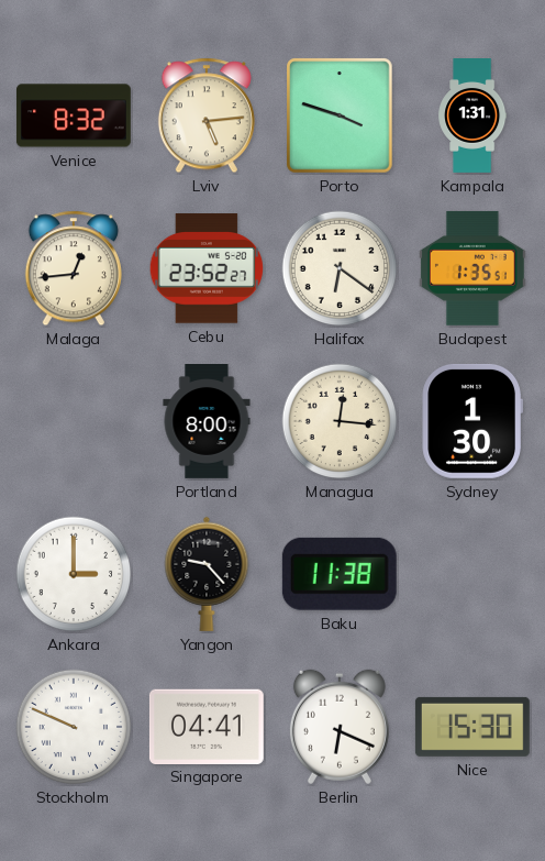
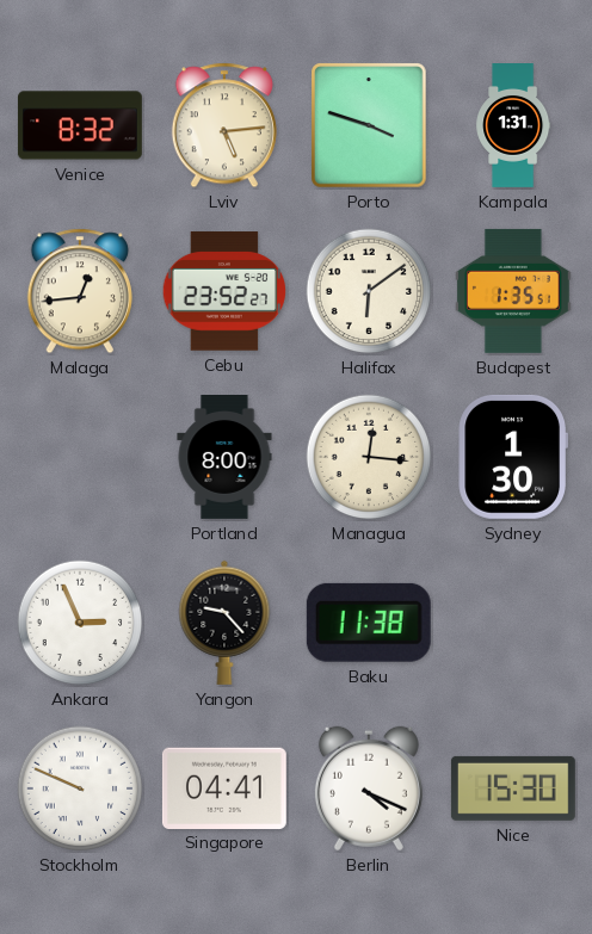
Halifax: 6:21 -> 6:09 (369, 291)
Ankara: 3:00 -> 2:56 (80, 623)
Berlin: 6:19 -> 4:19 (369, 788)
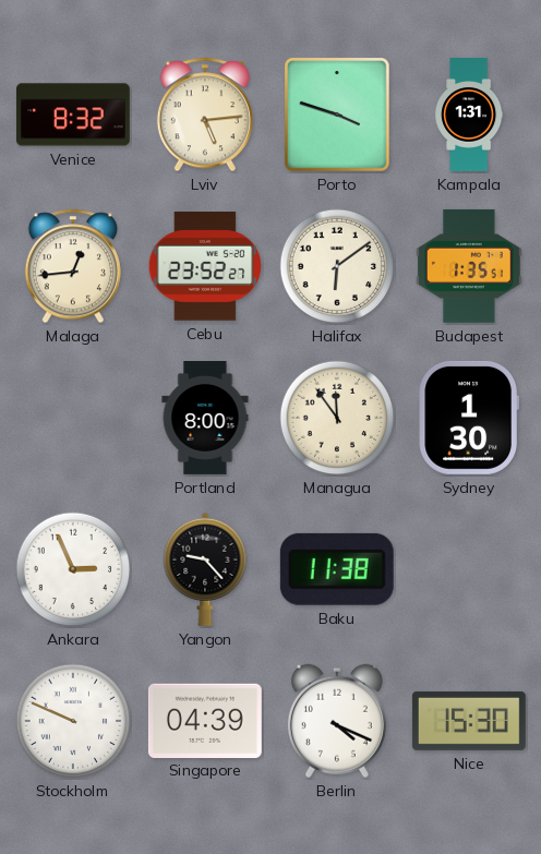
Managua: 12:16 -> 11:54 (337, 418)
Singapore: 04:41 -> 04:39 (205, 720)
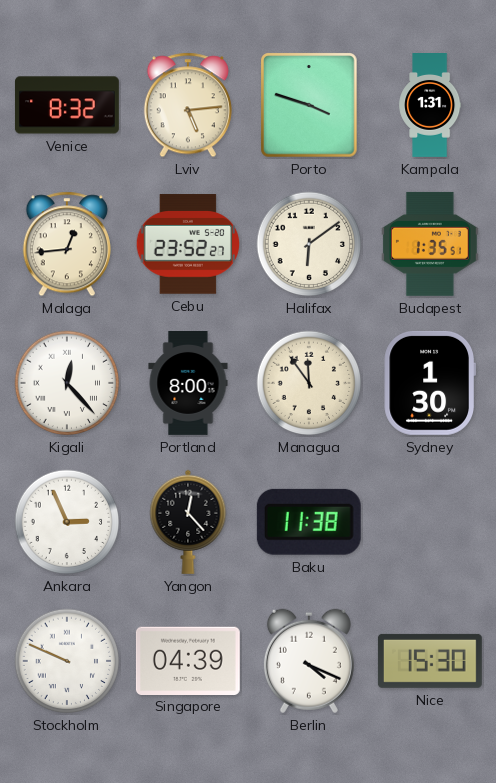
Kigali: none -> 12:23 (67, 383)
Yangon: 9:23 -> 12:23 (188, 522)
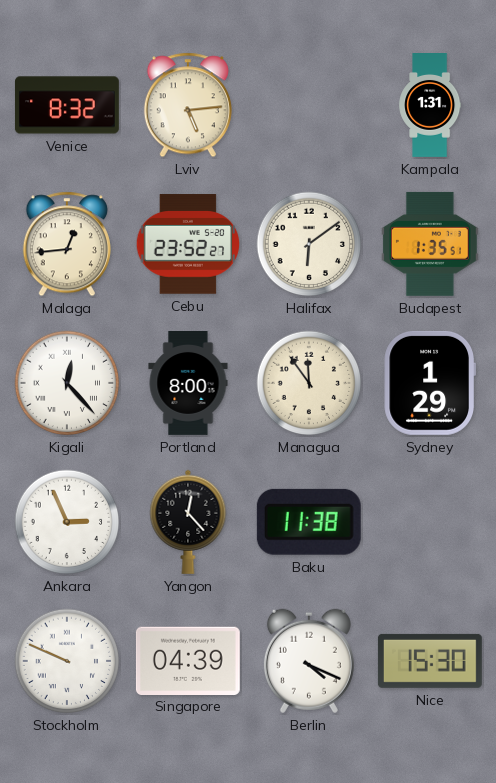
Porto: 3:48 -> none (309, 105)
Sydney: 1:30 -> 1:29 (429, 383)
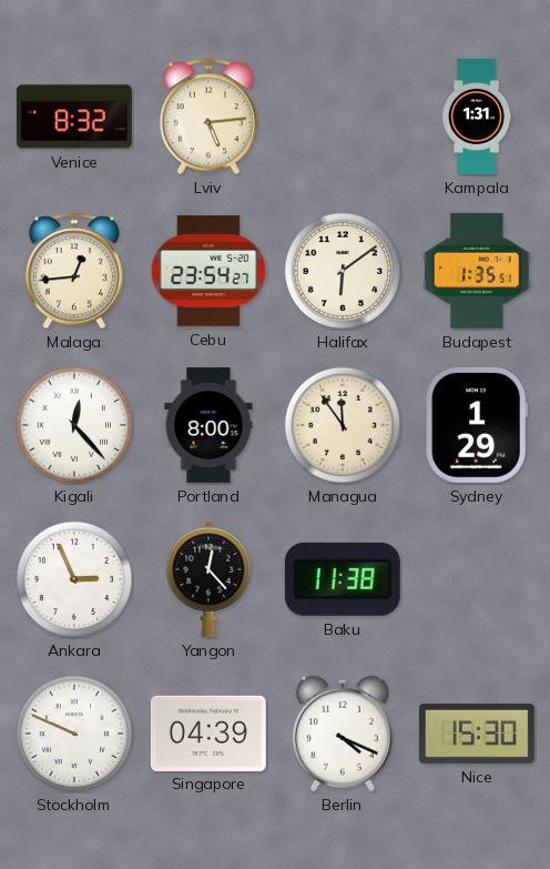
Cebu: 23:52 -> 23:54 (207, 271)
